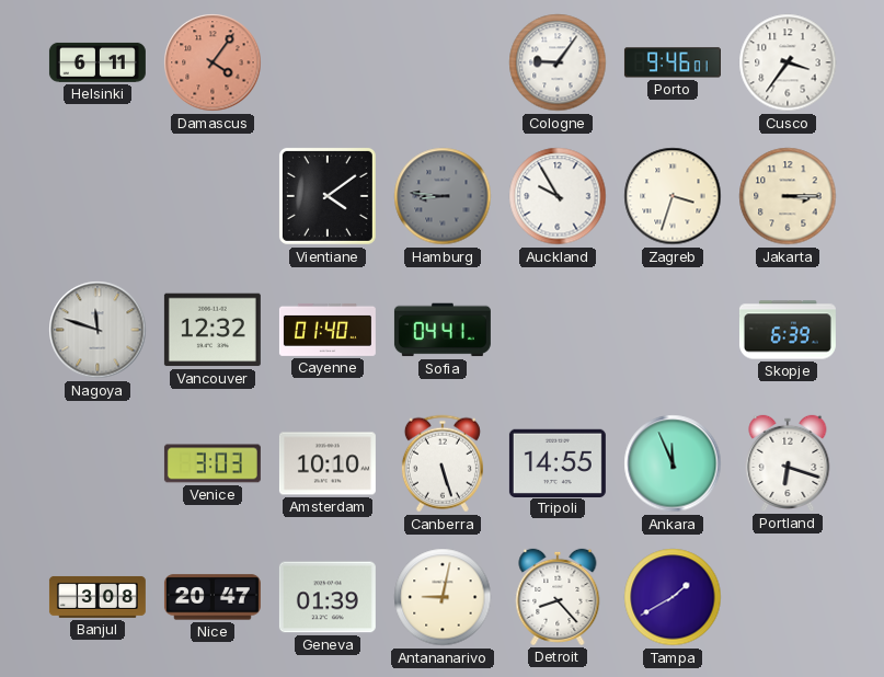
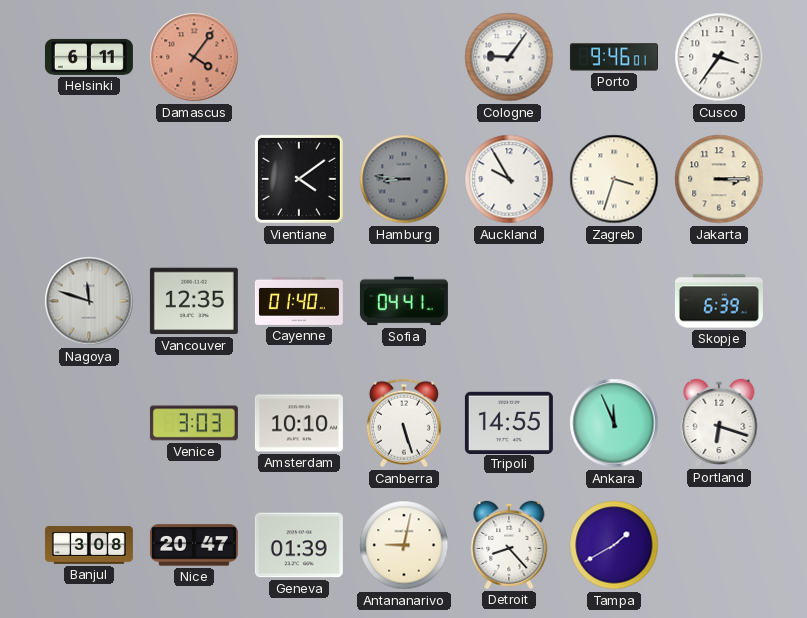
Vancouver: 12:32 -> 12:35 (194, 301)
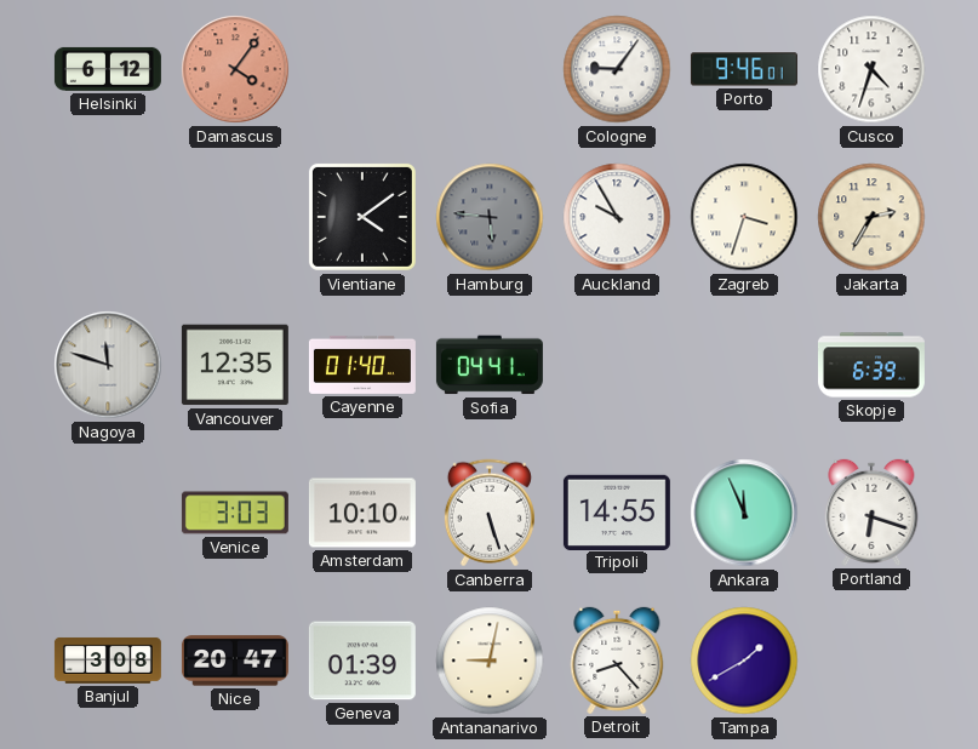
Helsinki: 6:11 -> 6:12 (108, 69)
Cusco: 3:36 -> 4:33 (871, 69)
Hamburg: 8:46 -> 5:46 (490, 217)
Jakarta: 3:15 -> 2:35 (871, 217)
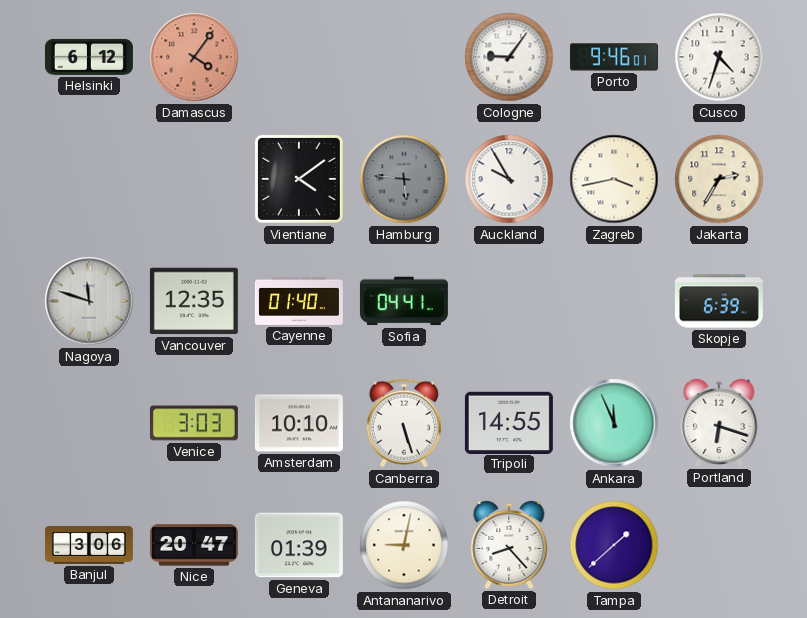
Zagreb: 3:33 -> 3:43 (614, 179)
Banjul: 3:08 -> 3:06 (89, 545)
Tampa: 1:40 -> 1:38 (614, 545)
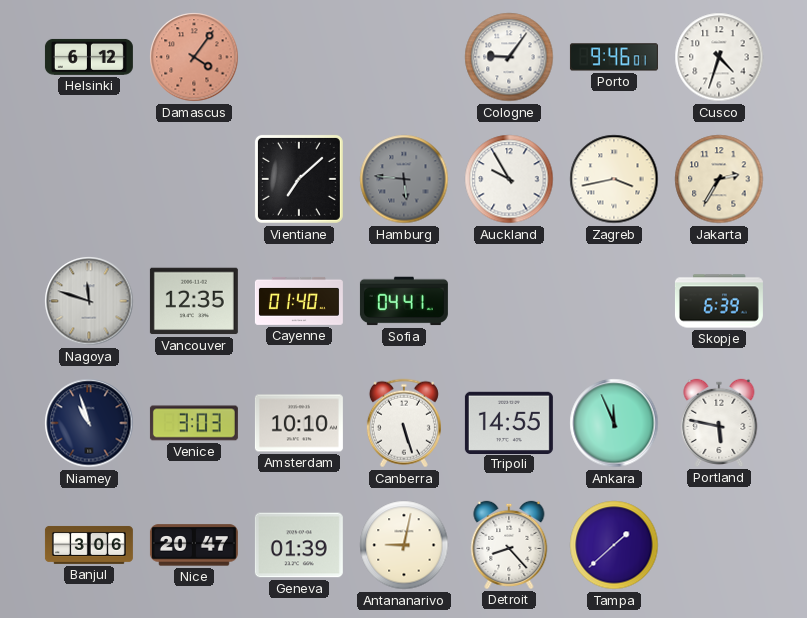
Vientiane: 4:09 -> 7:08 (299, 179)
Niamey: none -> 10:57 (89, 423)
Portland: 6:18 -> 5:47 (719, 423)
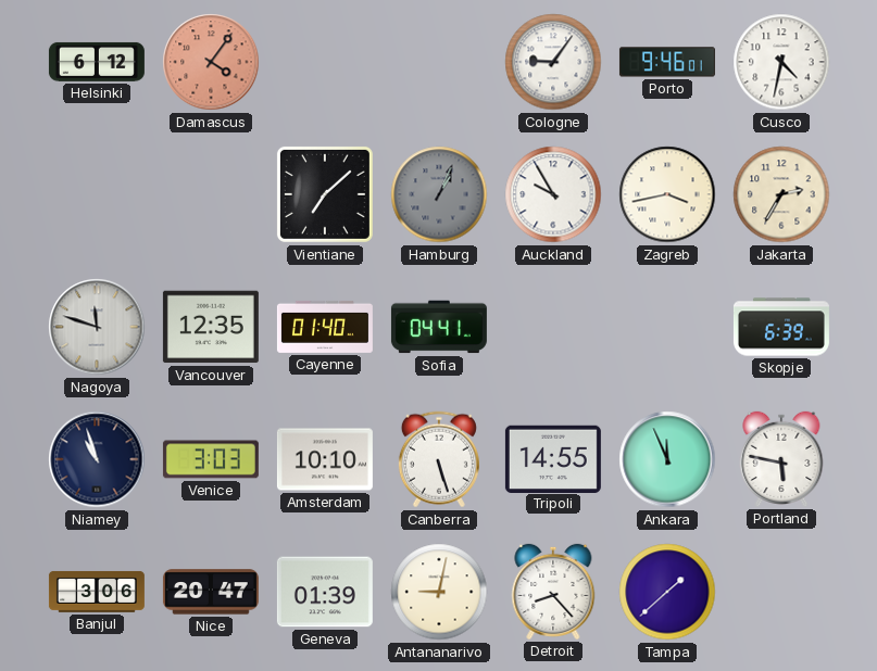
Cusco: 4:33 -> 4:32 (781, 62)
Hamburg: 5:46 -> 1:04 (439, 194)
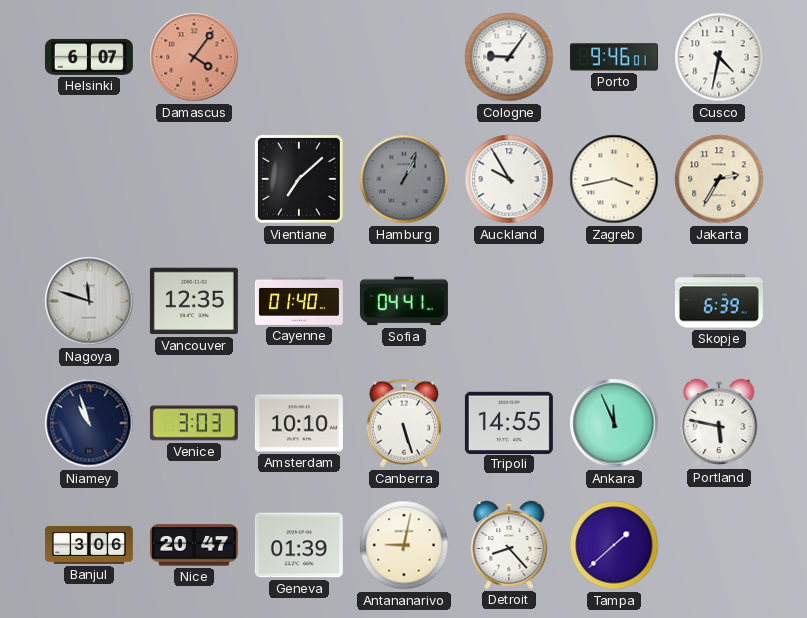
Helsinki: 6:12 -> 6:07 (89, 57)
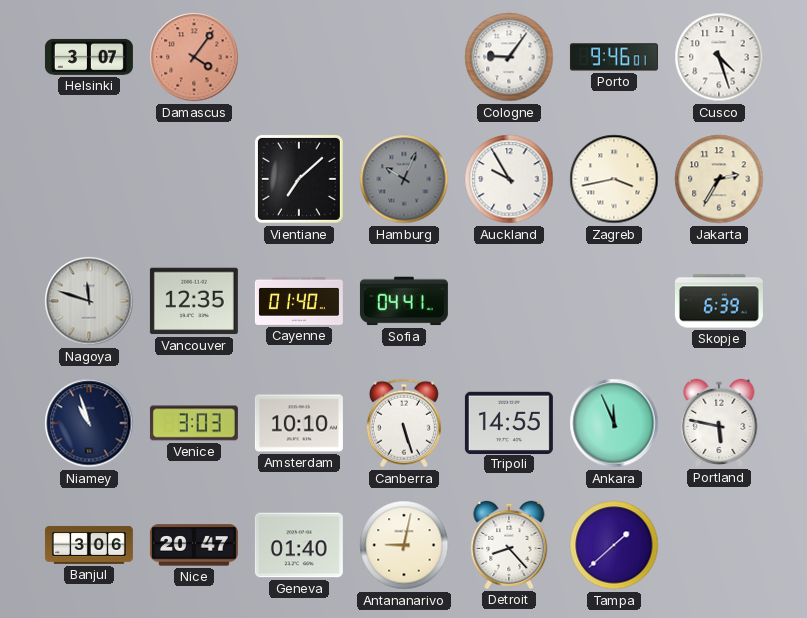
Helsinki: 6:07 -> 3:07 (89, 57)
Cusco: 4:32 -> 4:27 (719, 57)
Hamburg: 1:04 -> 10:04 (404, 179)
Geneva: 01:39 -> 01:40 (299, 545)
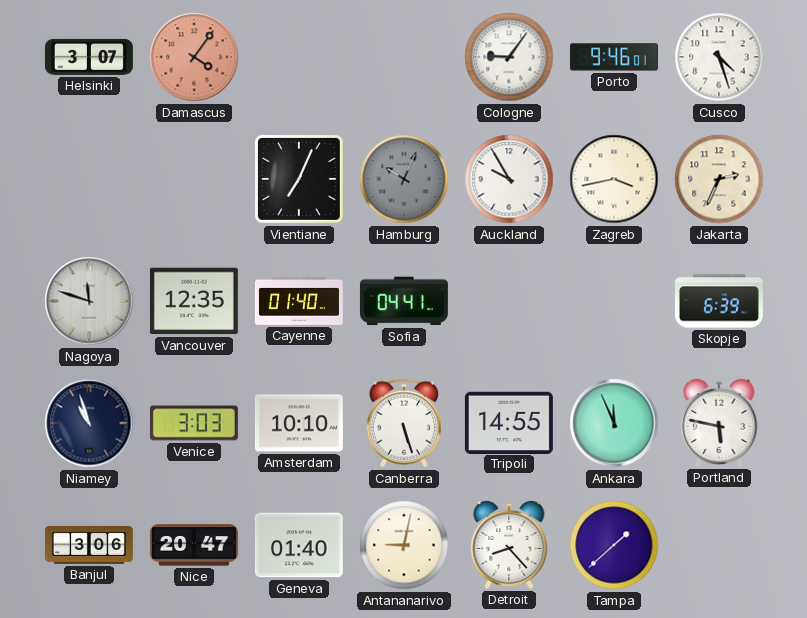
Vientiane: 7:08 -> 7:04 (299, 179)
Jakarta: 2:35 -> 2:34 (719, 179)
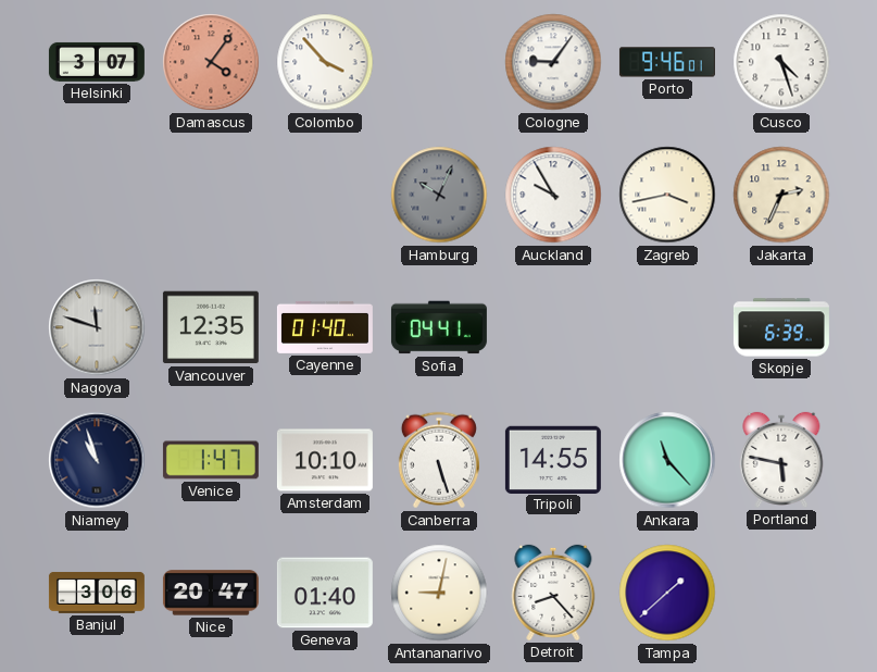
Colombo: none -> 3:53 (325, 62)
Vientiane: 7:04 -> none (299, 179)
Venice: 3:03 -> 1:47 (211, 460)
Ankara: 11:56 -> 11:23 (667, 460)
